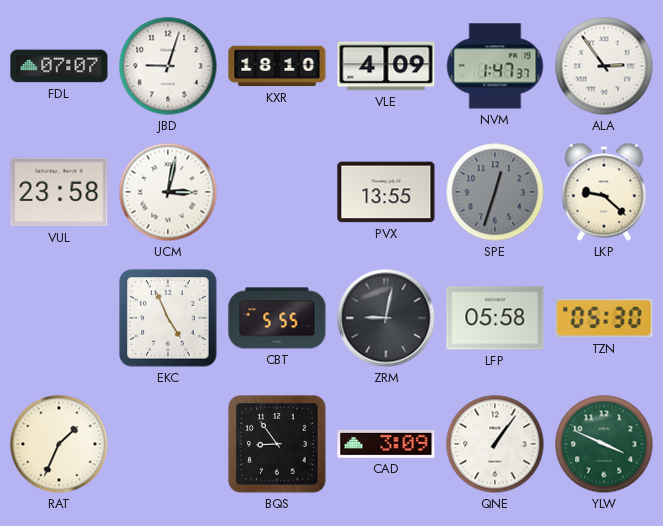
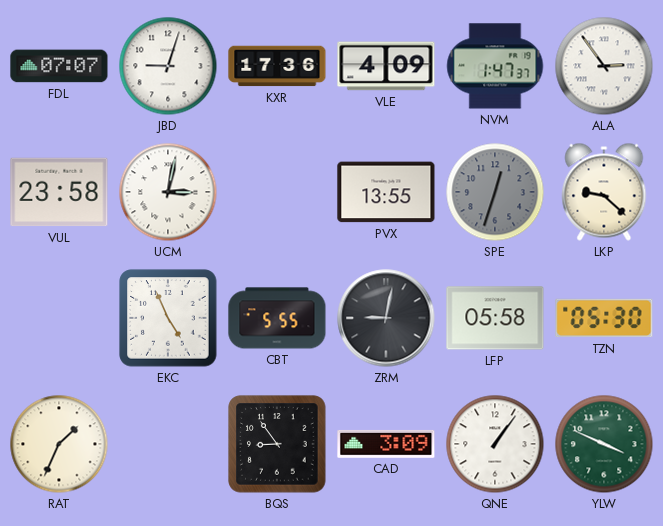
KXR: 18:10 -> 17:36 (277, 66)
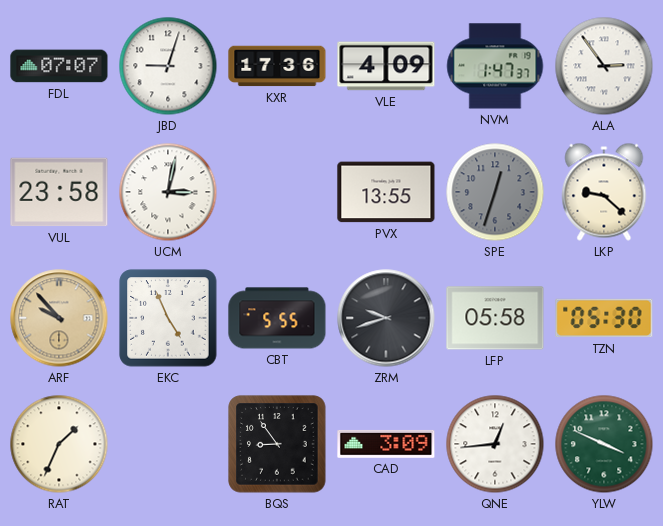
ARF: none -> 9:53 (59, 318)
ZRM: 9:02 -> 9:42 (386, 318)
QNE: 1:06 -> 12:44 (495, 444)
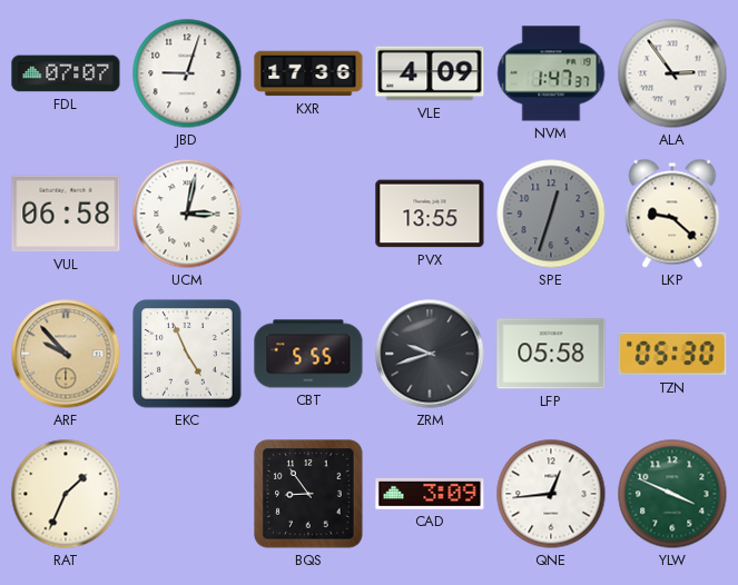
VUL: 23:58 -> 06:58 (66, 214)
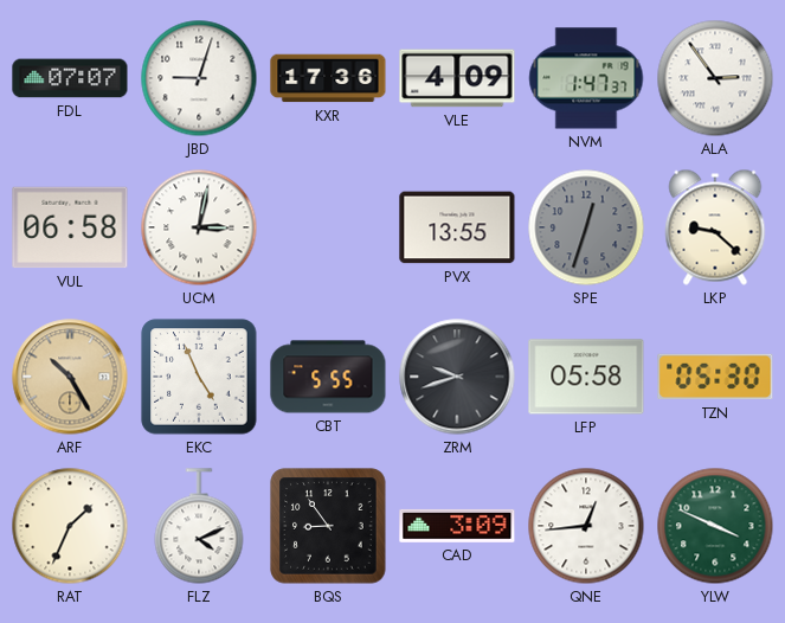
ARF: 9:53 -> 10:25 (70, 377)
FLZ: none -> 4:11 (199, 526)
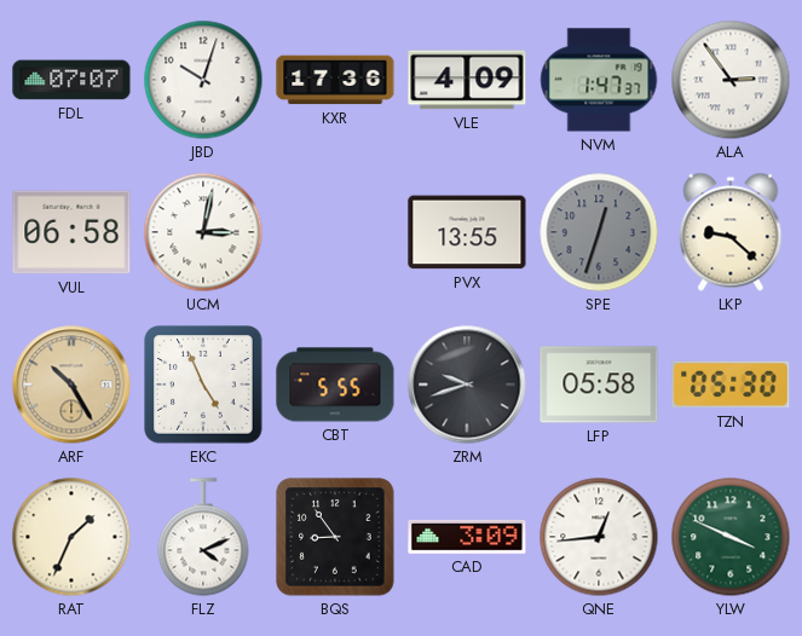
JBD: 9:03 -> 10:03 (203, 80)
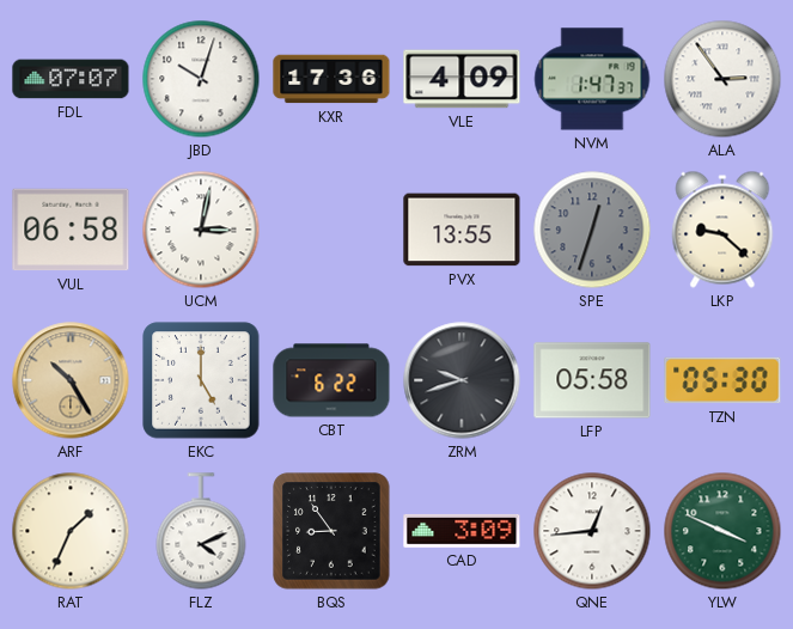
EKC: 4:56 -> 5:00 (201, 380)
CBT: 5:55 -> 6:22 (331, 380)
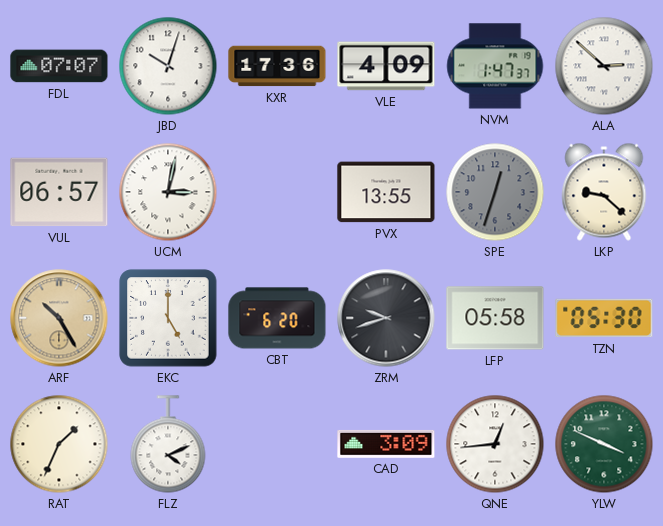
ALA: 2:54 -> 2:52 (604, 66)
VUL: 06:58 -> 06:57 (59, 192)
CBT: 6:22 -> 6:20 (277, 318)
BQS: 8:54 -> none (331, 531)
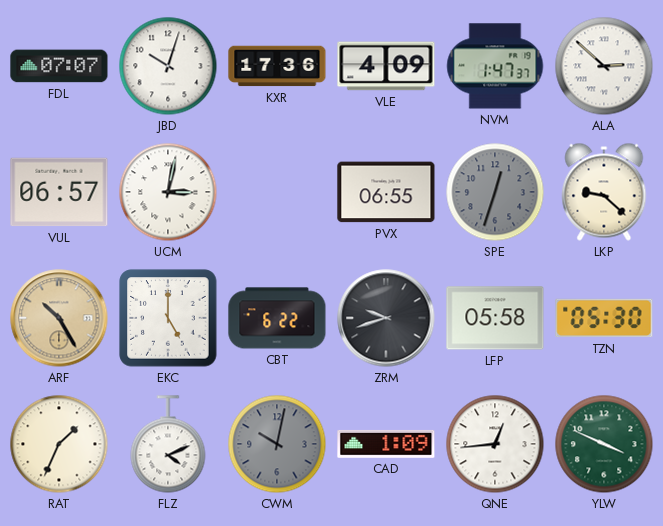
PVX: 13:55 -> 06:55 (386, 192)
CBT: 6:20 -> 6:22 (277, 318)
CWM: none -> 10:02 (277, 444)
CAD: 3:09 -> 1:09 (386, 444)
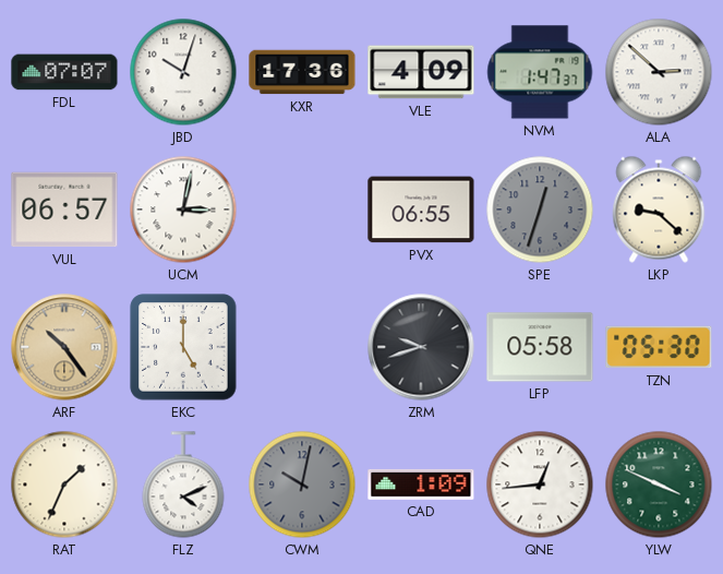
ARF: 10:25 -> 10:24 (64, 347)
CBT: 6:22 -> none (277, 318)
